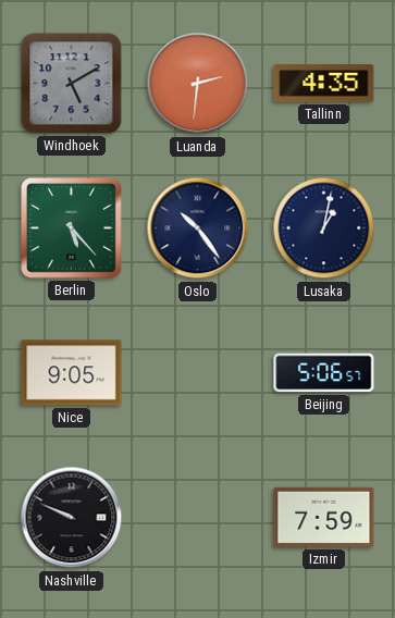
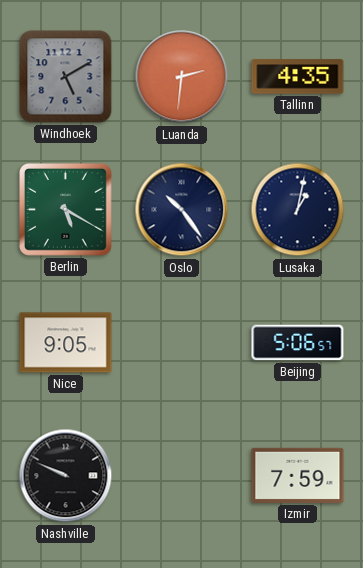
Berlin: 5:23 -> 5:20 (66, 210)
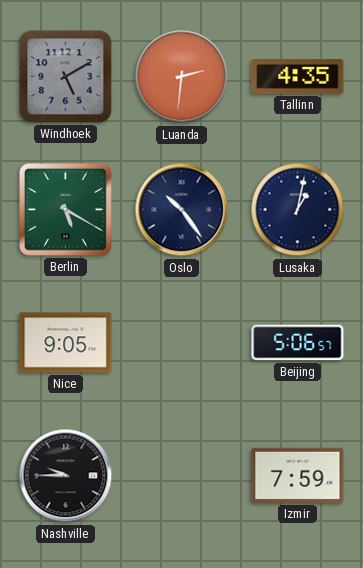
Nashville: 9:49 -> 9:45 (66, 476)
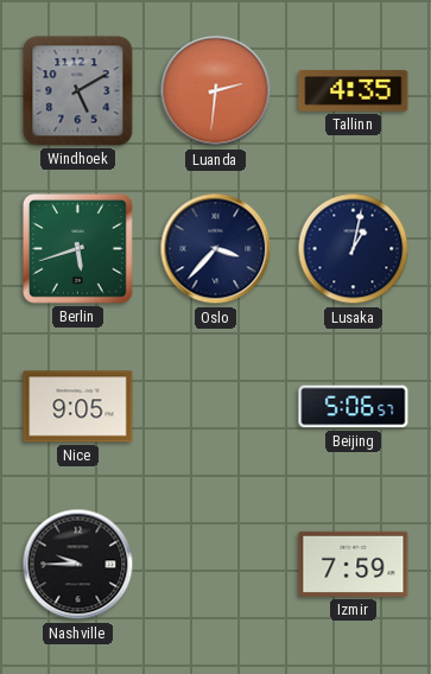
Berlin: 5:20 -> 5:42 (78, 249)
Oslo: 10:24 -> 3:37 (216, 249)
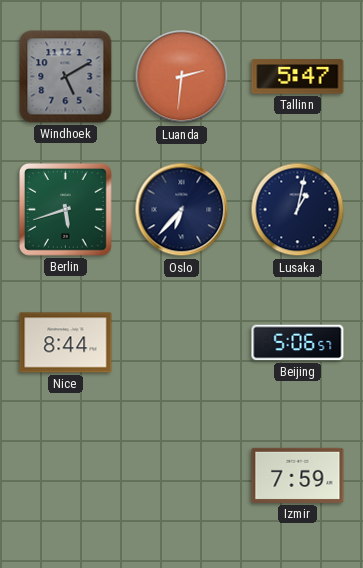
Tallinn: 4:35 -> 5:47 (298, 77)
Oslo: 3:37 -> 6:37 (182, 210)
Nice: 9:05 -> 8:44 (66, 343)
Nashville: 9:45 -> none (78, 565)
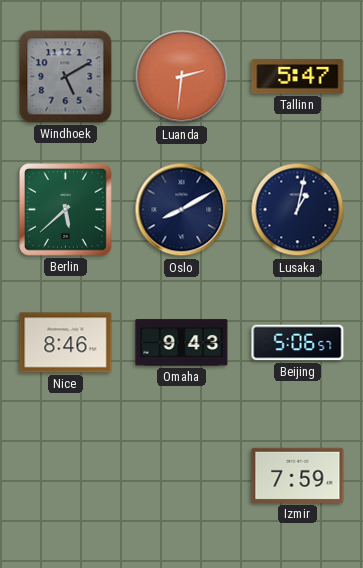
Berlin: 5:42 -> 5:38 (66, 210)
Oslo: 6:37 -> 8:10 (182, 210)
Nice: 8:44 -> 8:46 (66, 343)
Omaha: none -> 9:43 (182, 343)
